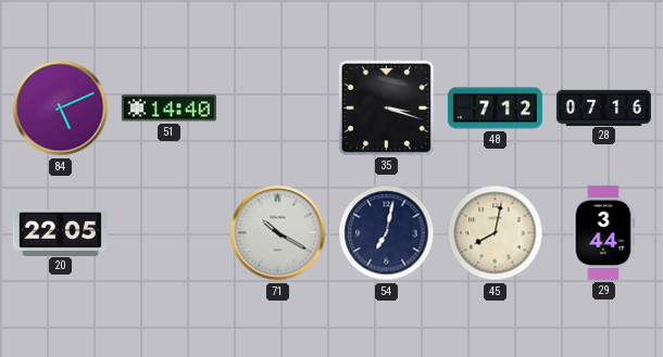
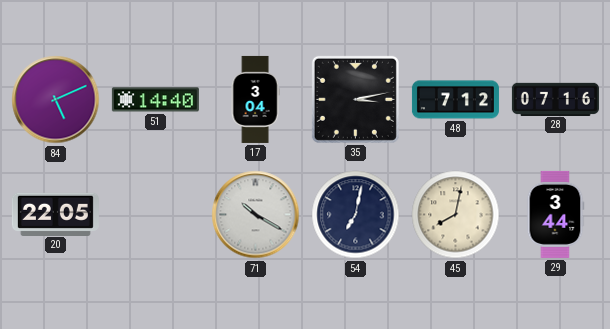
17: none -> 3:04 (255, 99)
35: 3:18 -> 3:13 (355, 99)
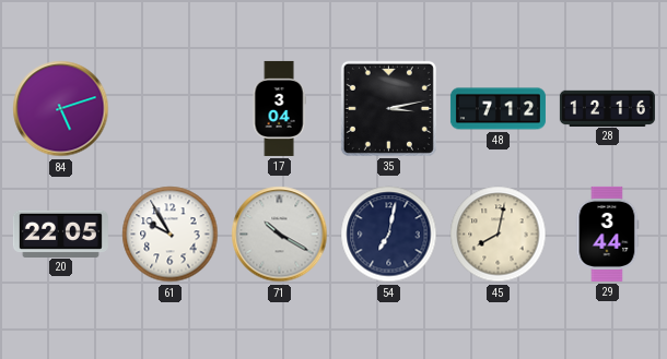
84: 5:11 -> 5:12 (61, 109)
51: 14:40 -> none (155, 100)
28: 07:16 -> 12:16 (607, 108)
61: none -> 9:55 (171, 235)
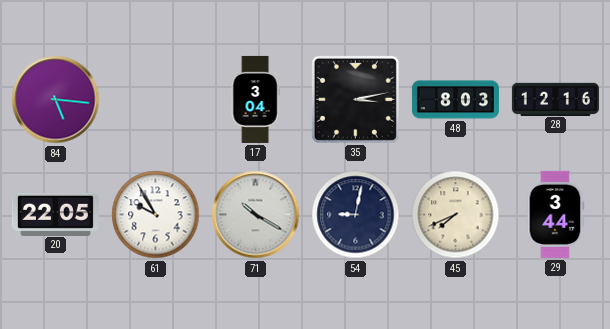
84: 5:12 -> 5:16 (56, 100)
48: 7:12 -> 8:03 (455, 100)
54: 7:02 -> 9:02 (356, 215)
45: 8:02 -> 7:41 (456, 215)
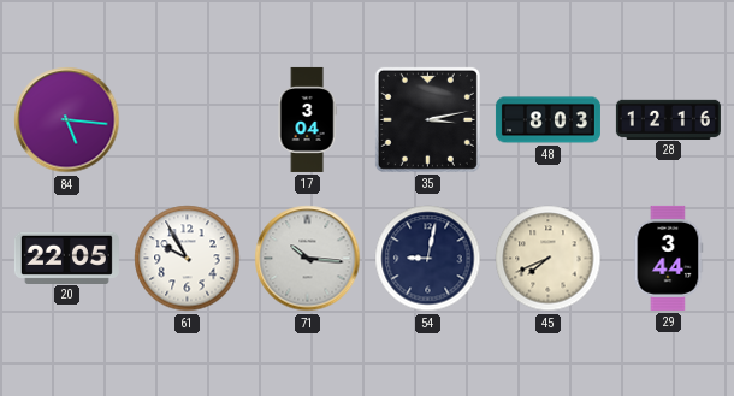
71: 10:20 -> 10:16 (308, 259)
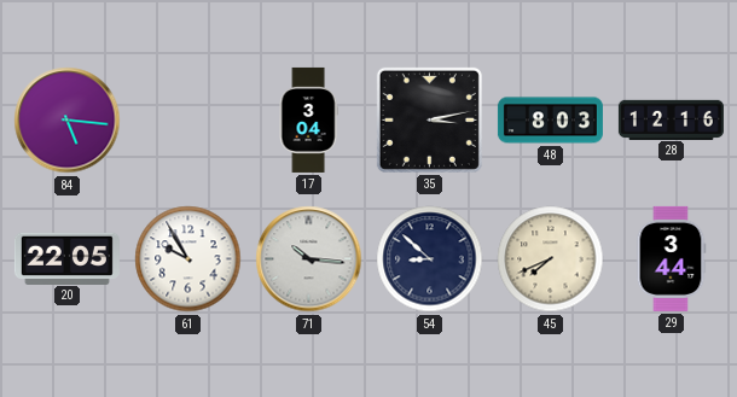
54: 9:02 -> 8:52 (430, 259)
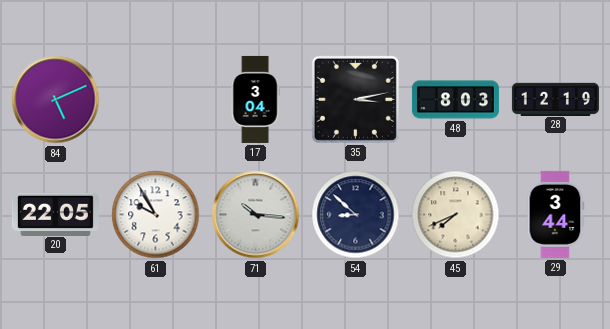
84: 5:16 -> 5:11 (56, 100)
28: 12:16 -> 12:19 (555, 99)
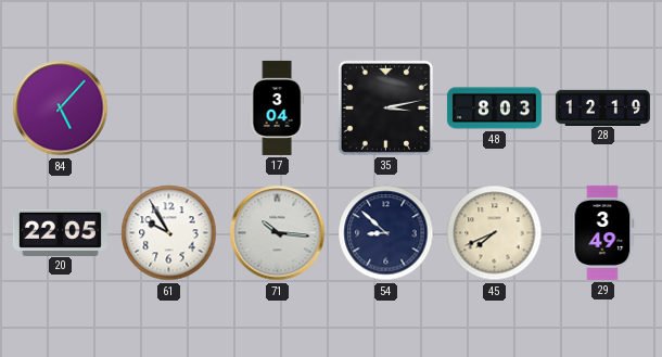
84: 5:11 -> 5:07 (61, 109)
29: 3:44 -> 3:49 (602, 232)
